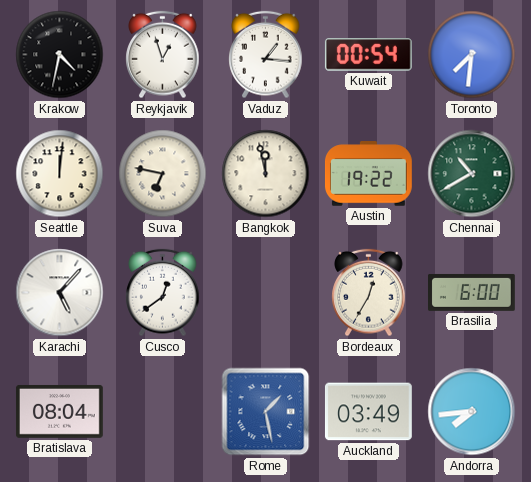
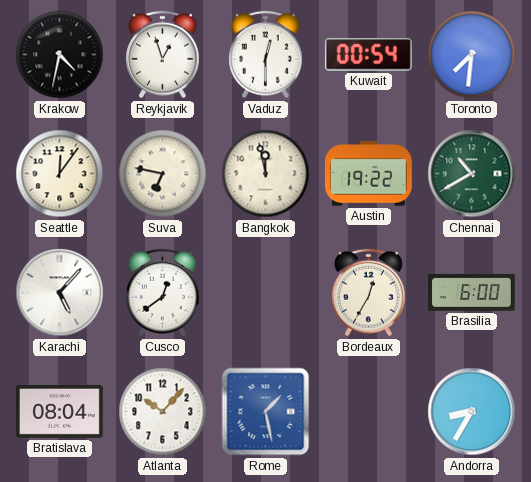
Vaduz: 1:16 -> 12:30 (266, 55)
Seattle: 12:01 -> 12:06 (60, 174)
Atlanta: none -> 10:07 (163, 412)
Auckland: 03:49 -> none (369, 412)
Andorra: 7:44 -> 8:35 (472, 412)
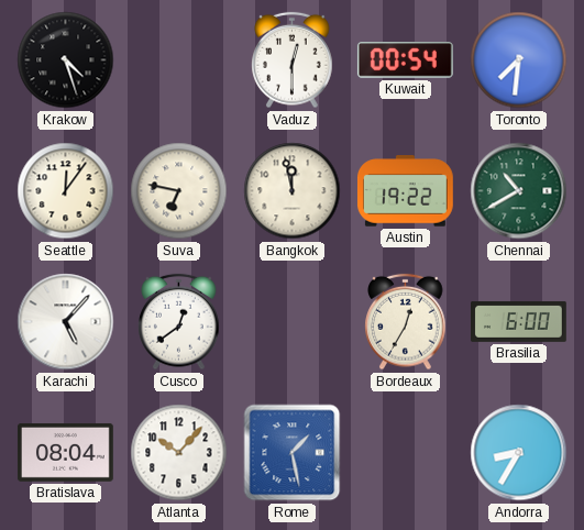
Krakow: 4:32 -> 4:27 (66, 60)
Reykjavik: 12:57 -> none (163, 55)
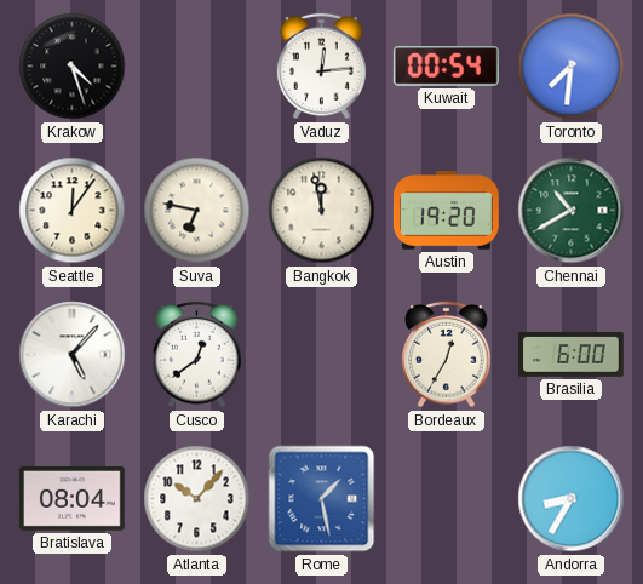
Vaduz: 12:30 -> 12:14 (322, 67)
Austin: 19:22 -> 19:20 (447, 211)
